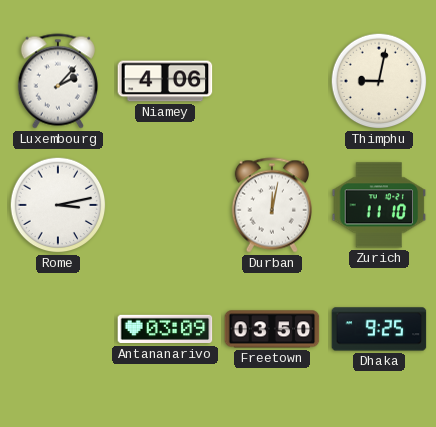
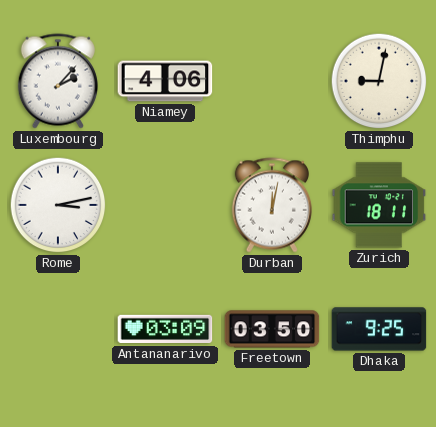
Zurich: 11:10 -> 18:11 (379, 205)
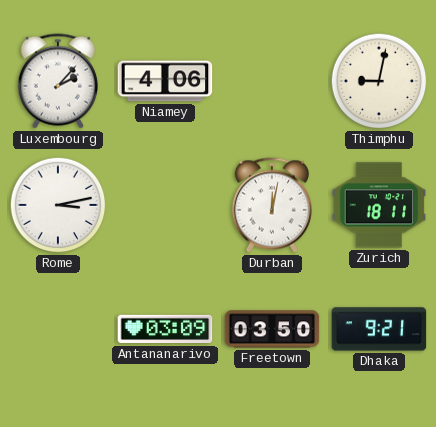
Dhaka: 9:25 -> 9:21 (379, 329)
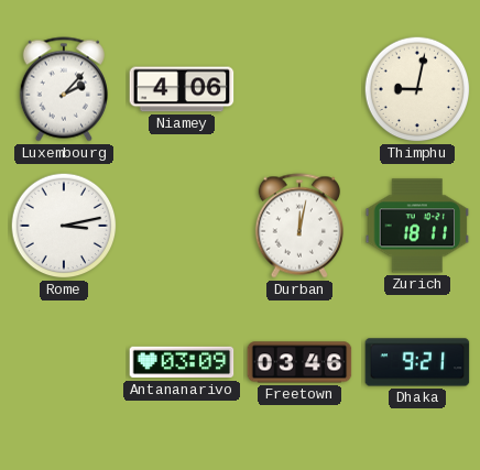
Freetown: 03:50 -> 03:46 (299, 362)
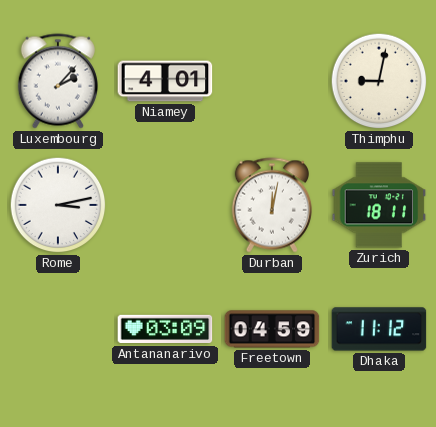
Niamey: 4:06 -> 4:01 (165, 81)
Freetown: 03:46 -> 04:59 (272, 329)
Dhaka: 9:21 -> 11:12 (379, 329)
